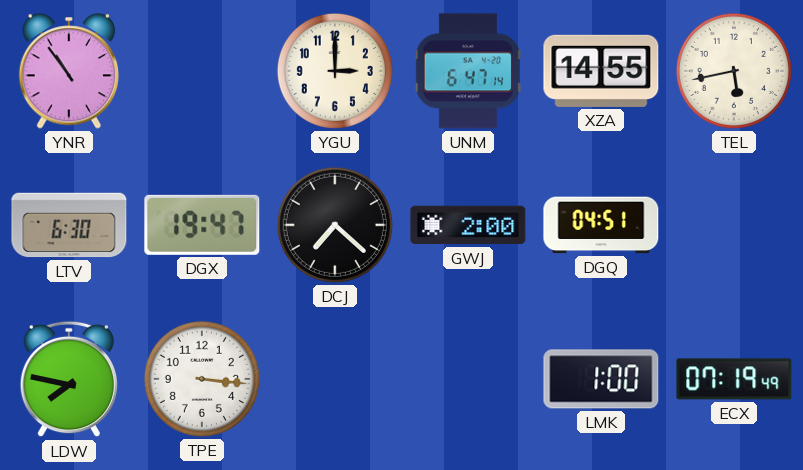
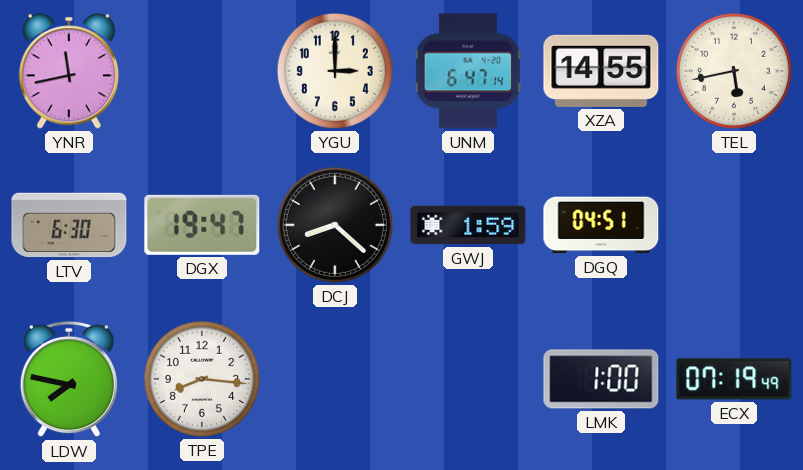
YNR: 10:54 -> 11:43 (69, 71)
DCJ: 7:22 -> 8:22 (335, 225)
GWJ: 2:00 -> 1:59 (468, 225)
TPE: 3:16 -> 8:16 (202, 379)
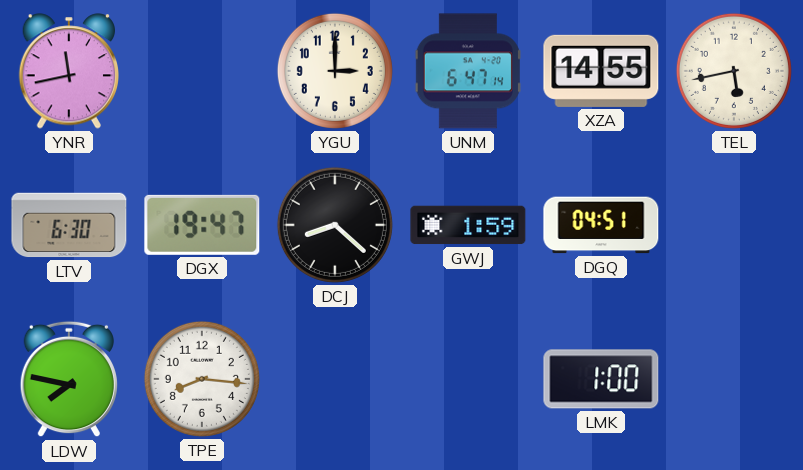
ECX: 07:19 -> none (734, 379)
